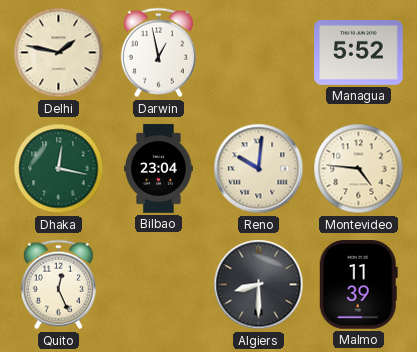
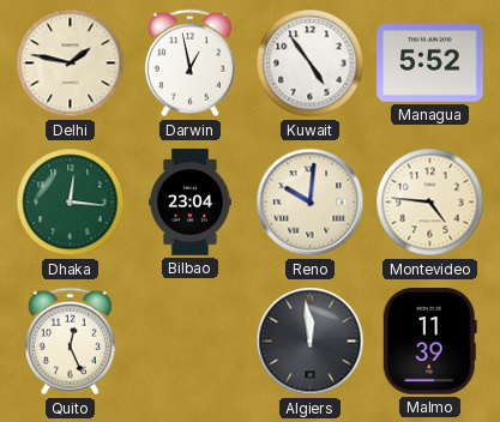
Kuwait: none -> 4:54 (311, 64)
Dhaka: 12:17 -> 12:16 (71, 203)
Algiers: 8:30 -> 11:59 (311, 342)
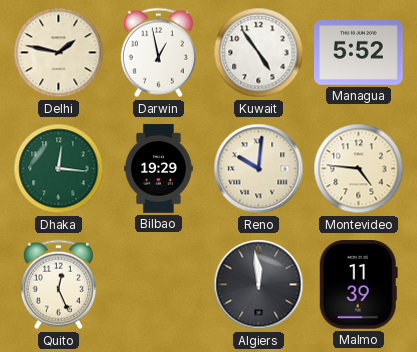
Bilbao: 23:04 -> 19:29 (159, 169)
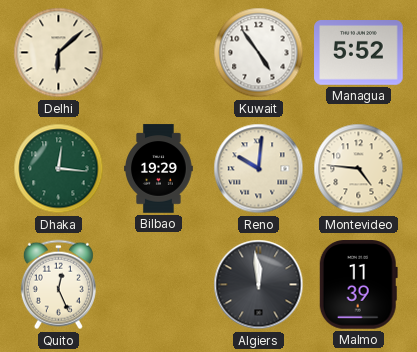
Delhi: 1:47 -> 6:08 (59, 53)
Darwin: 12:58 -> none (158, 53)
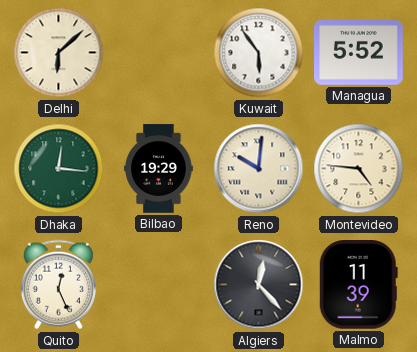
Kuwait: 4:54 -> 5:54 (259, 53)
Algiers: 11:59 -> 12:23 (259, 285)
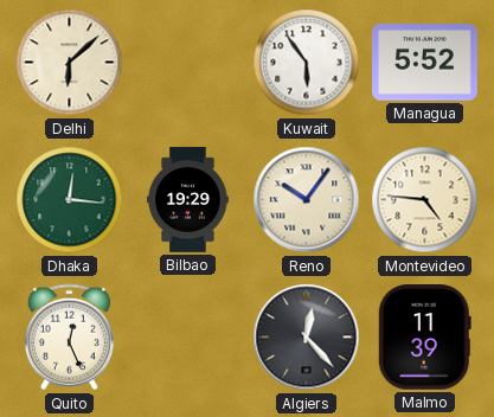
Reno: 10:01 -> 10:06 (307, 200)
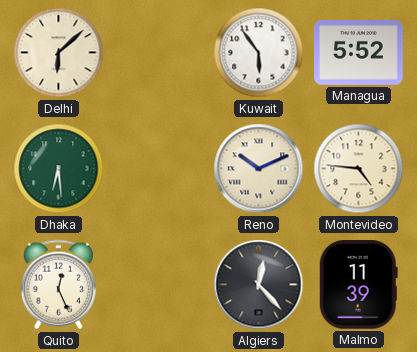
Dhaka: 12:16 -> 6:29 (59, 169)
Bilbao: 19:29 -> none (188, 200)
Reno: 10:06 -> 10:11 (259, 169)
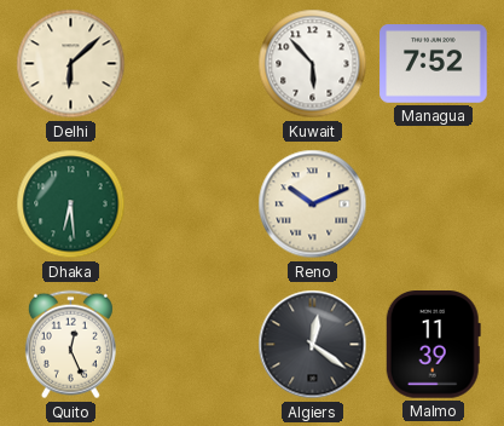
Kuwait: 5:54 -> 5:53 (313, 64)
Managua: 5:52 -> 7:52 (434, 64)
Montevideo: 4:46 -> none (359, 169)
Algiers: 12:23 -> 12:21 (313, 345)
